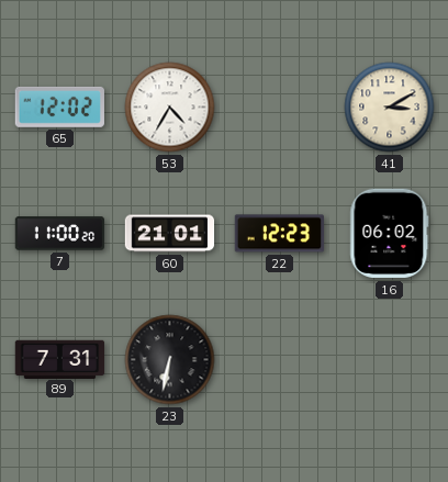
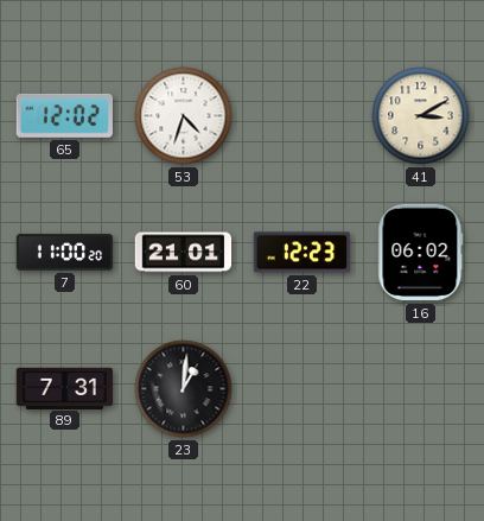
53: 4:35 -> 4:33 (184, 116)
23: 6:32 -> 1:01 (184, 389)
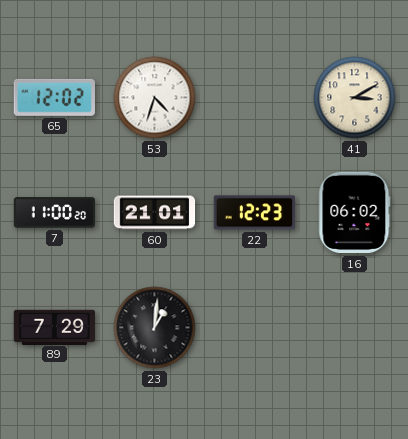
89: 7:31 -> 7:29 (55, 327)
